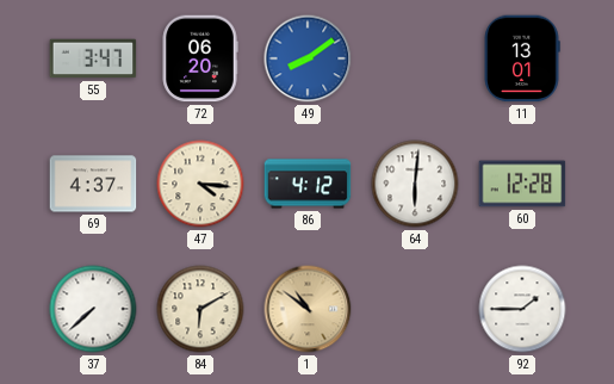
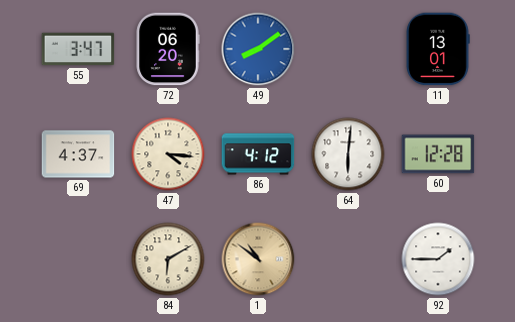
37: 7:38 -> none (93, 309)
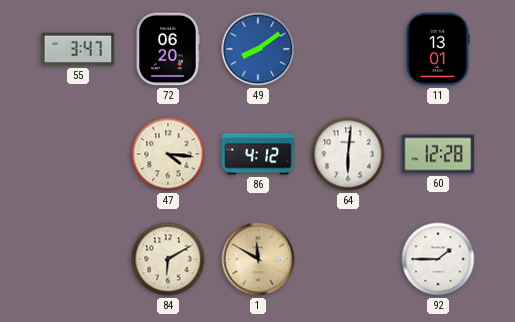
69: 4:37 -> none (78, 154)
1: 10:51 -> 11:50 (258, 259)
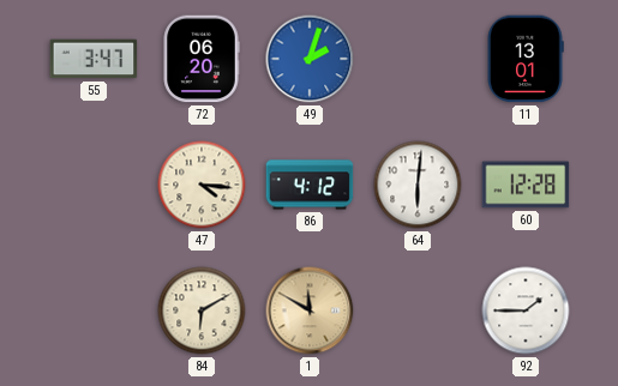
49: 8:09 -> 2:03 (310, 59)
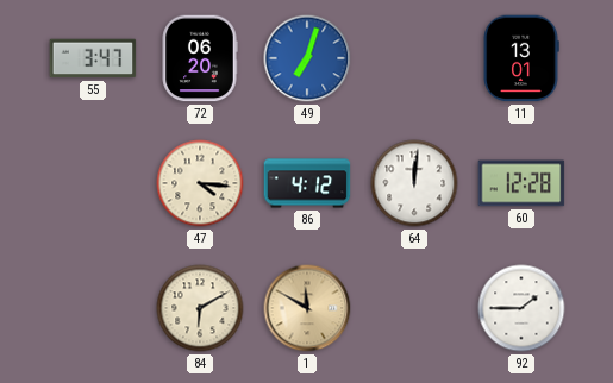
49: 2:03 -> 7:03 (307, 58)
64: 6:01 -> 12:01 (414, 183)
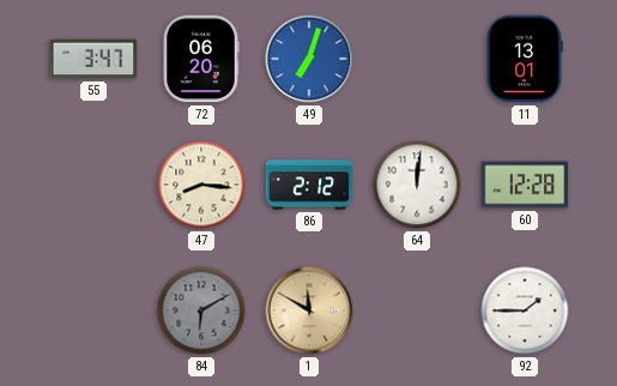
47: 4:16 -> 8:16 (201, 185)
86: 4:12 -> 2:12 (309, 185)
84 dial: cream -> grey (201, 310)
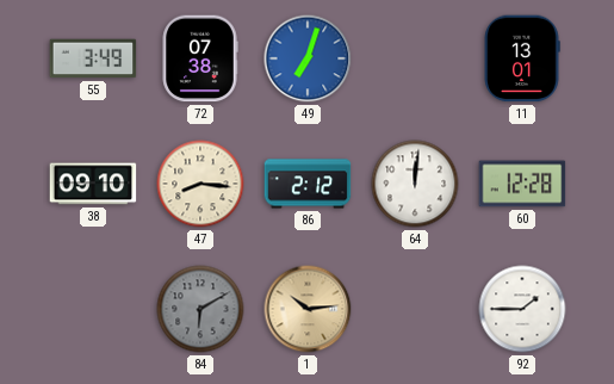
55: 3:47 -> 3:49 (93, 58)
72: 06:20 -> 07:38 (200, 58)
38: none -> 09:10 (93, 184)
1: 11:50 -> 10:14 (308, 309)
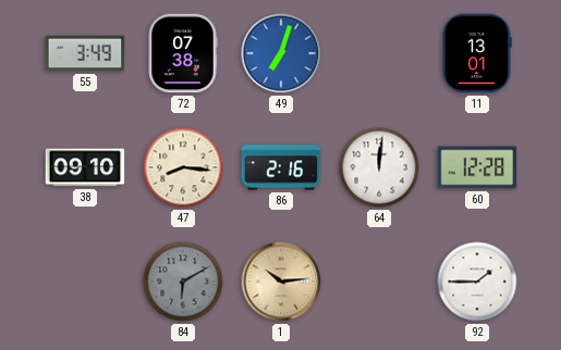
86: 2:12 -> 2:16 (281, 167)
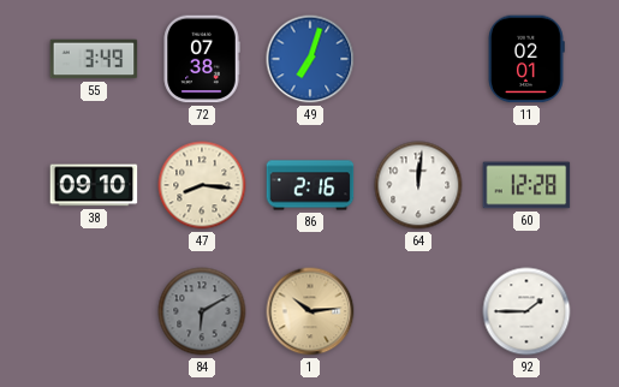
11: 13:01 -> 02:01 (526, 59)
